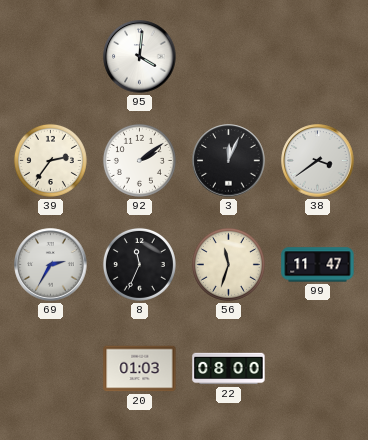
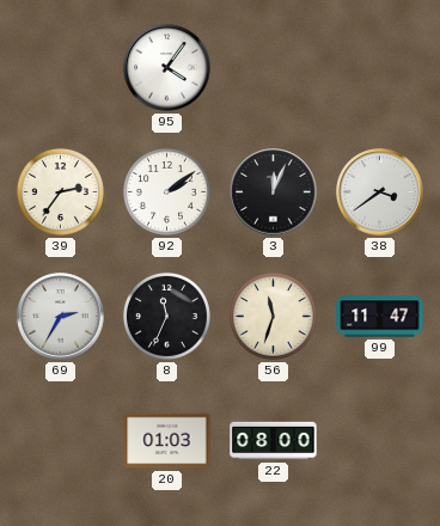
95: 4:01 -> 4:06 (167, 68)
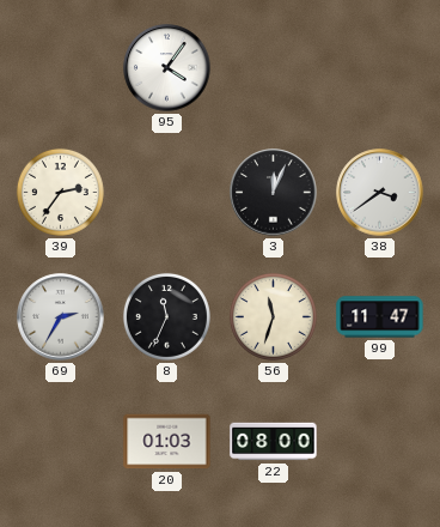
92: 2:09 -> none (166, 191)
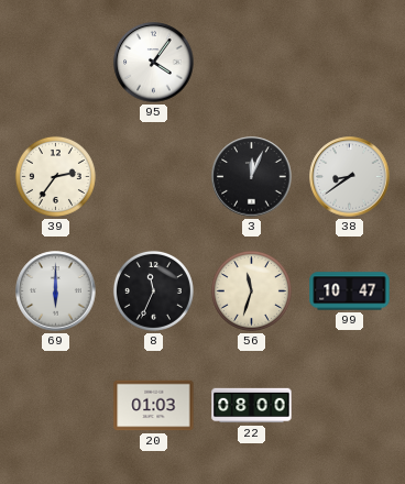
38: 3:39 -> 8:39 (350, 177)
69: 2:35 -> 6:00 (56, 291)
99: 11:47 -> 10:47 (350, 291)
